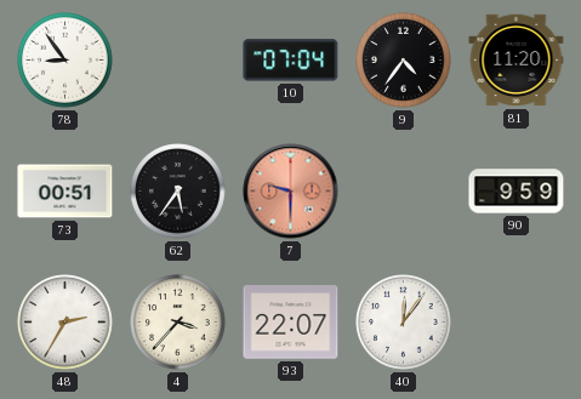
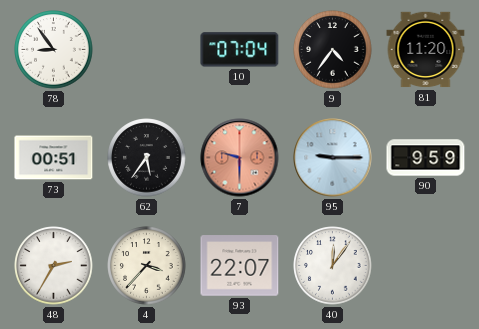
95: none -> 9:15 (333, 158)
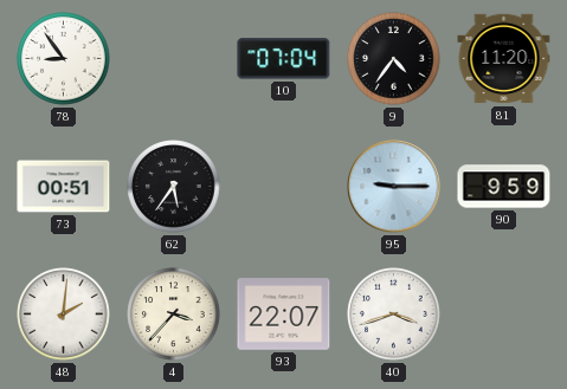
7: 9:30 -> none (240, 158)
48: 2:35 -> 2:01 (64, 315)
40: 12:06 -> 3:42 (394, 315)
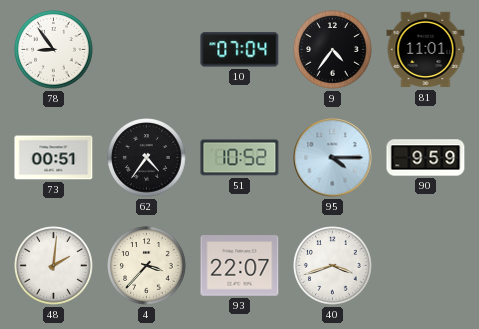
81: 11:20 -> 11:01 (426, 50)
62: 5:36 -> 4:36 (147, 158)
51: none -> 10:52 (240, 158)
95: 9:15 -> 4:15 (333, 158)
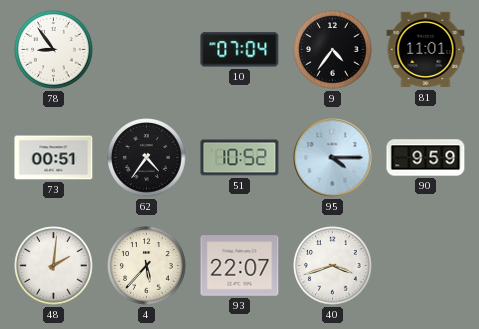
4: 3:37 -> 5:37 (147, 266)
